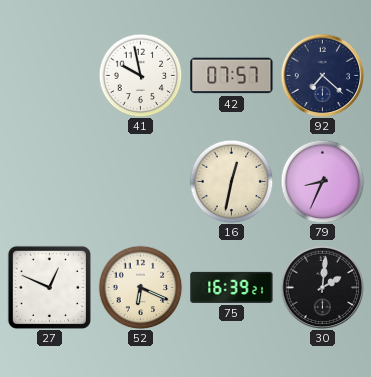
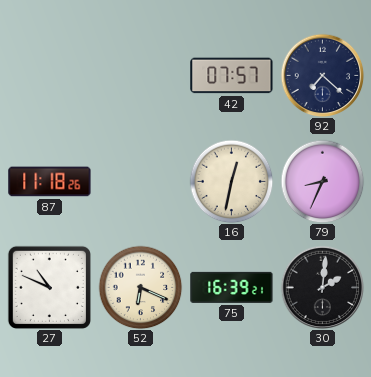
41: 9:58 -> none (140, 75)
87: none -> 11:18 (50, 182)
27: 12:49 -> 10:49 (49, 287)
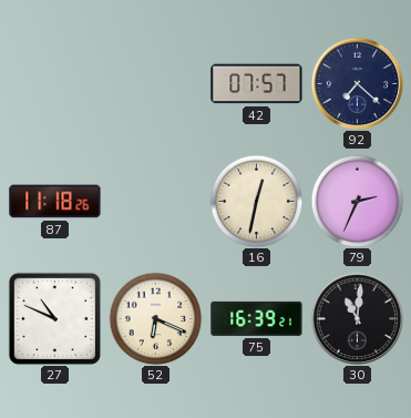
79: 8:34 -> 2:34 (357, 201)
30: 2:01 -> 11:01 (357, 318)
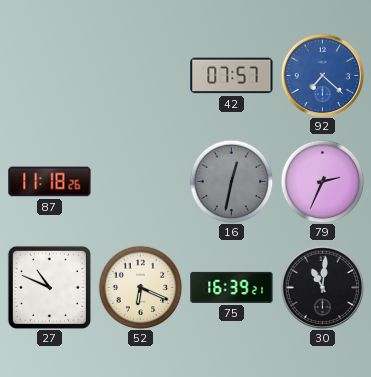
92 dial: navy -> blue (322, 75)
16 dial: cream -> grey (231, 181)
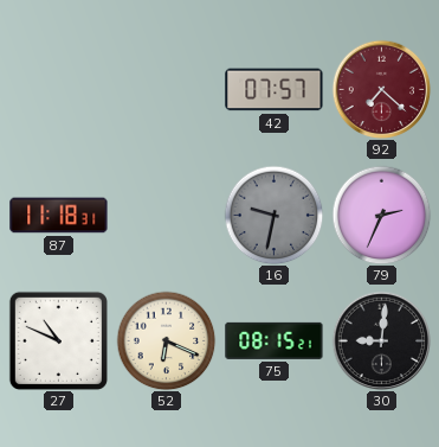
92 dial: blue -> burgundy (381, 89)
87: 11:18:26 -> 11:18:31 (59, 216)
16: 12:32 -> 9:32 (273, 215)
75: 16:39 -> 08:15 (275, 340)
30: 11:01 -> 9:01 (381, 340)
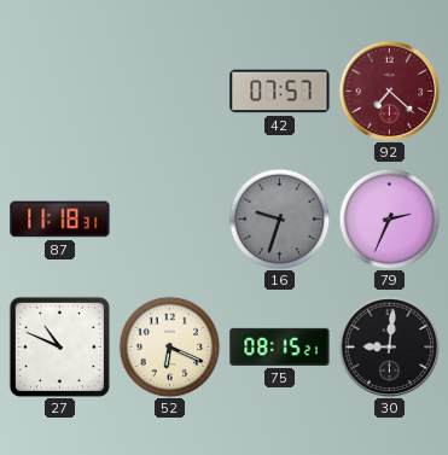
16: 9:32 -> 9:33 (279, 218)
